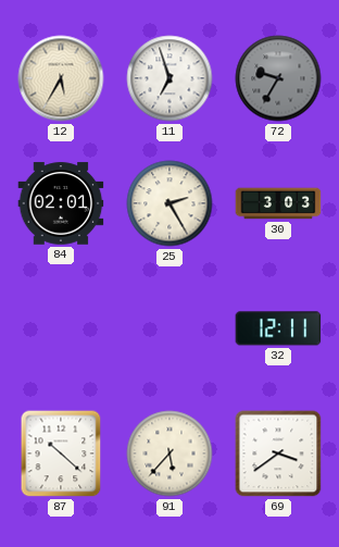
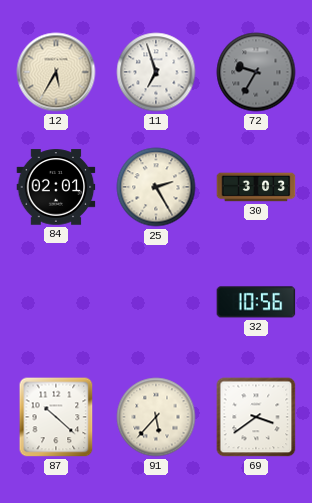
32: 12:11 -> 10:56 (256, 302)
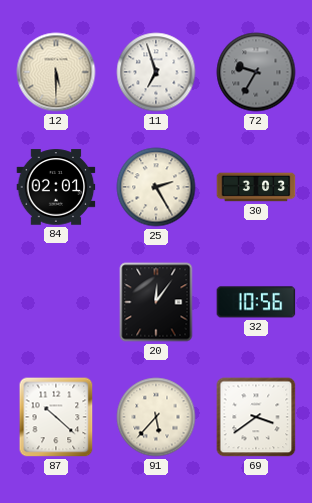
12: 5:35 -> 5:30 (56, 72)
20: none -> 12:06 (156, 302)
